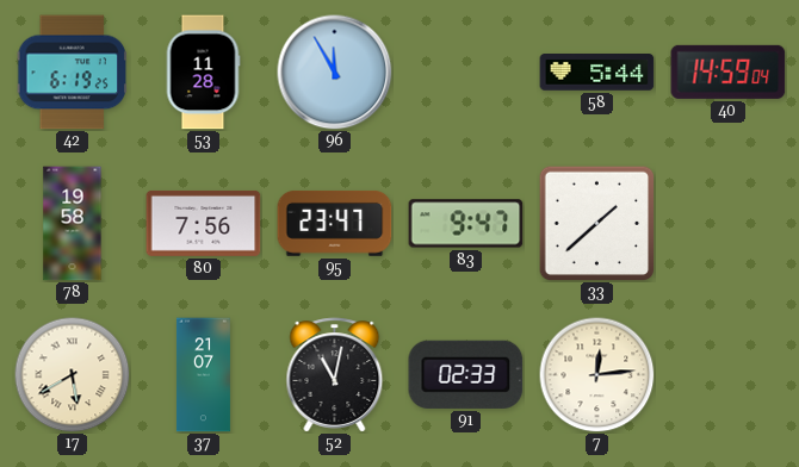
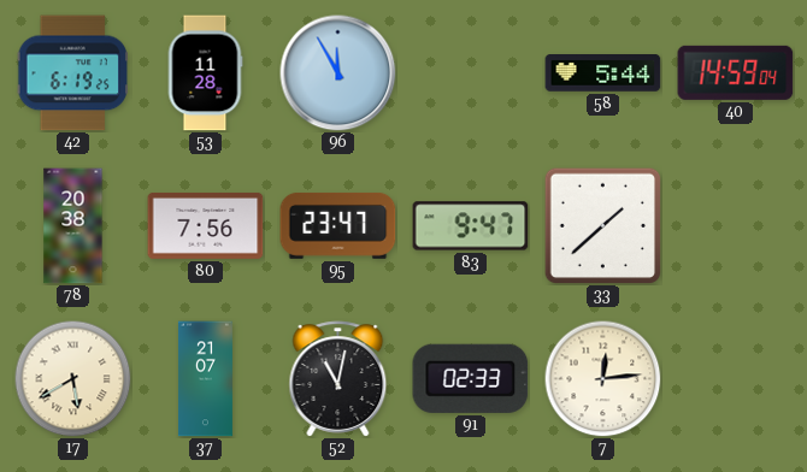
78: 19:58 -> 20:38 (73, 226)
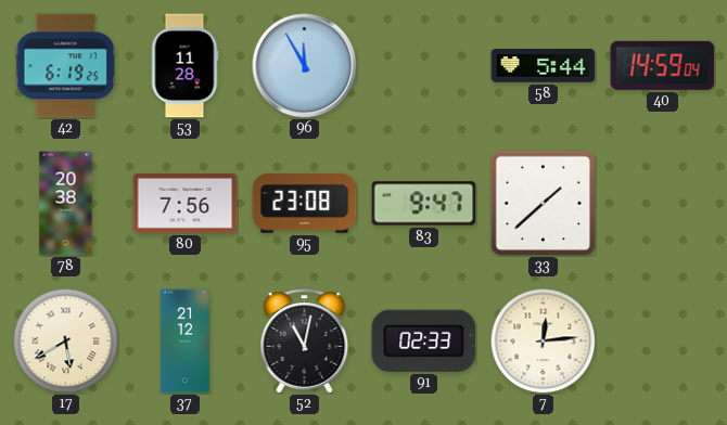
95: 23:47 -> 23:08 (305, 203)
37: 21:07 -> 21:12 (184, 342)
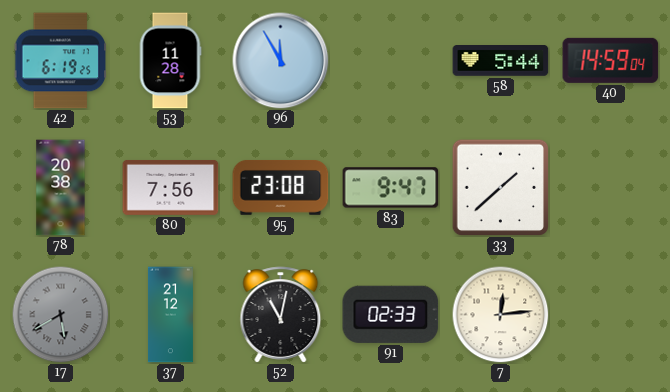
17 dial: cream -> grey (60, 314)
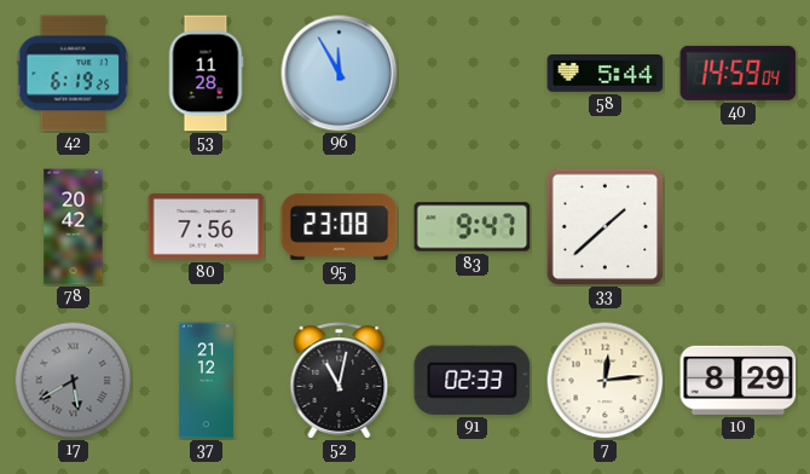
78: 20:38 -> 20:42 (74, 227)
10: none -> 8:29 (739, 380)
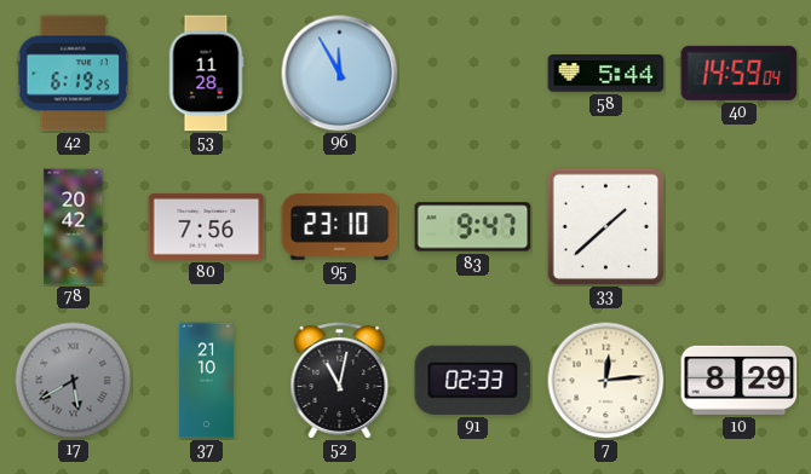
95: 23:08 -> 23:10 (340, 226)
37: 21:12 -> 21:10 (206, 381)
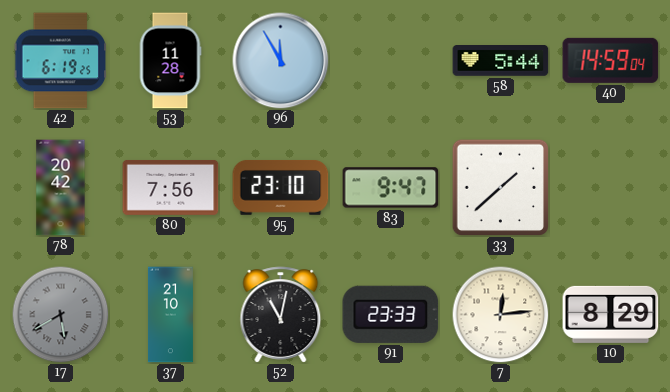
91: 02:33 -> 23:33 (391, 314)
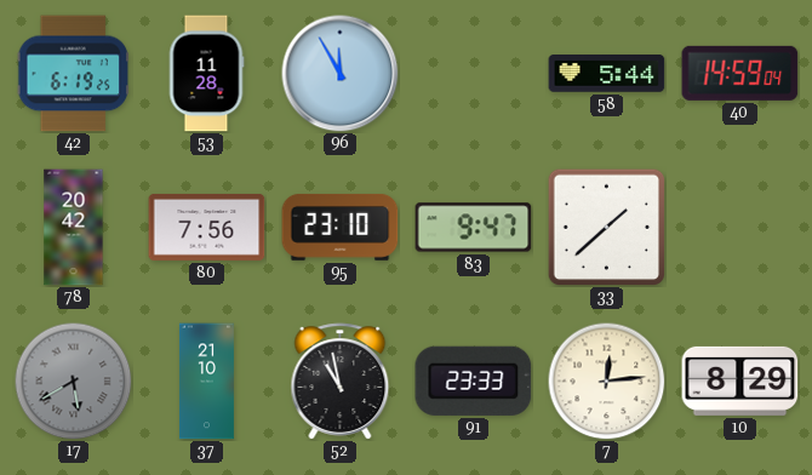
52: 11:02 -> 10:58 (341, 382)
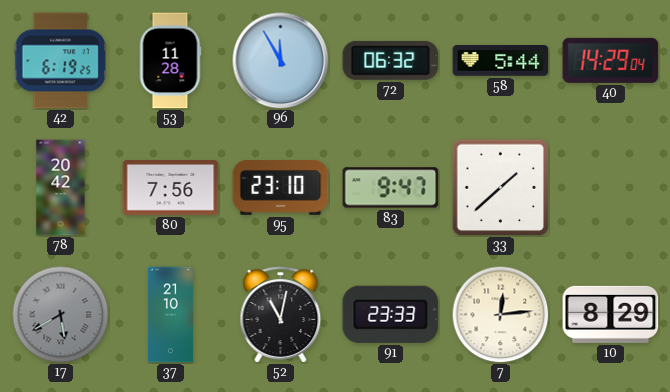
72: none -> 06:32 (391, 60)
40: 14:59 -> 14:29 (611, 60)
52: 10:58 -> 11:02 (281, 315)
